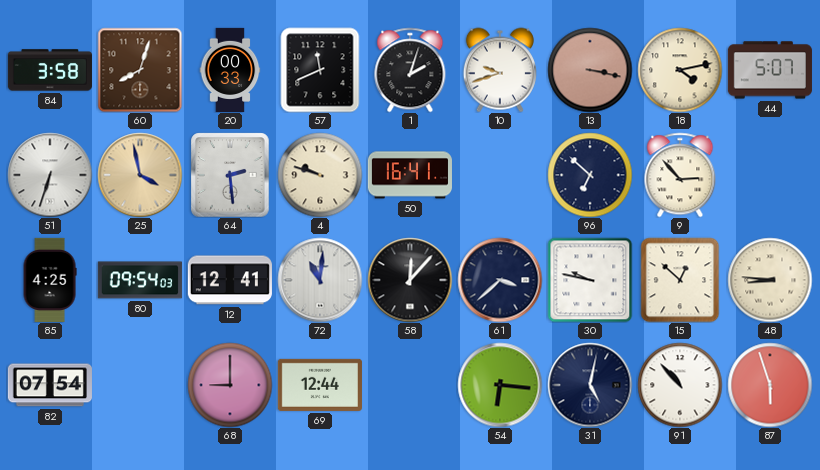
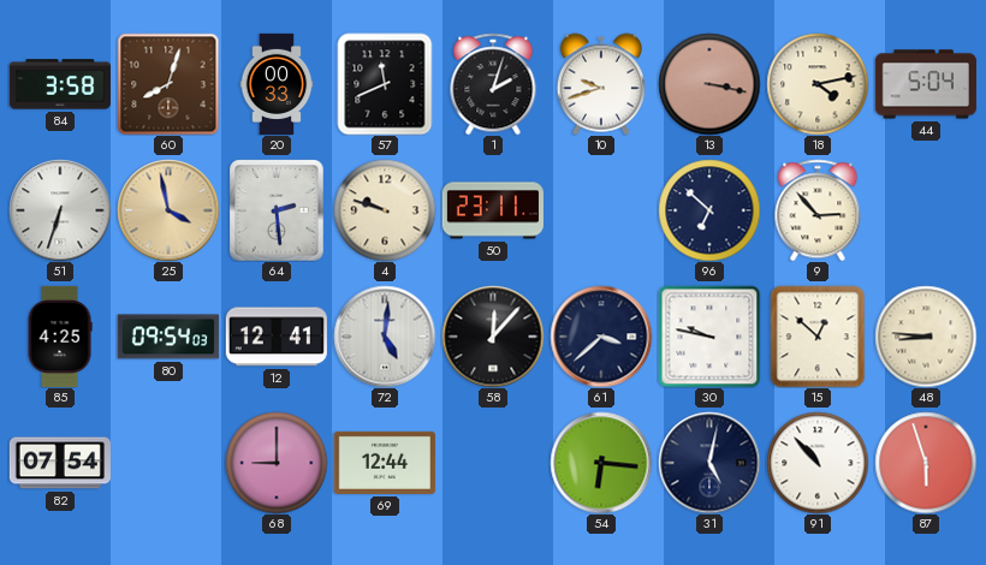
44: 5:07 -> 5:04 (926, 84)
50: 16:41 -> 23:11 (493, 210)
72: 11:01 -> 5:01 (385, 337)
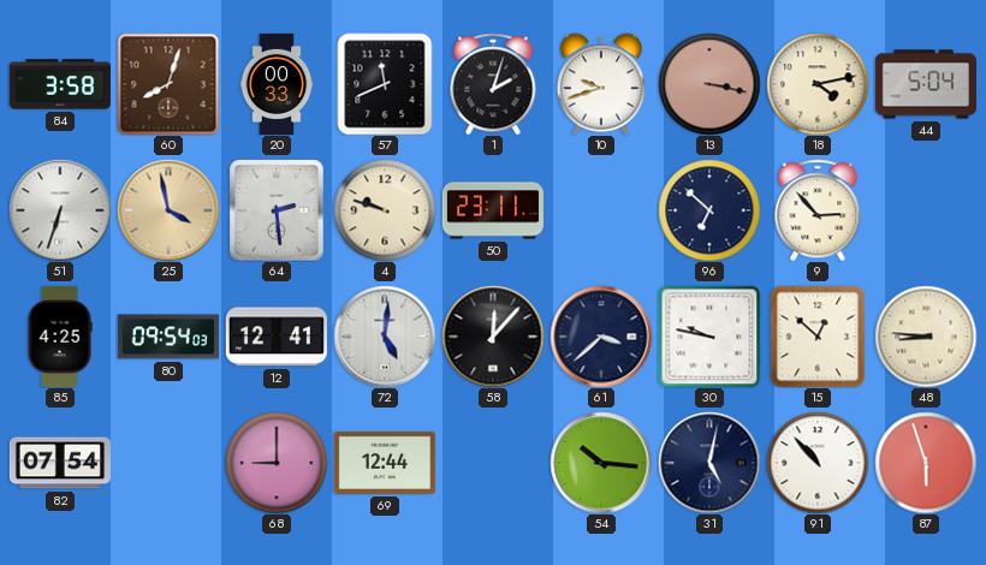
54: 6:16 -> 10:16 (601, 463)
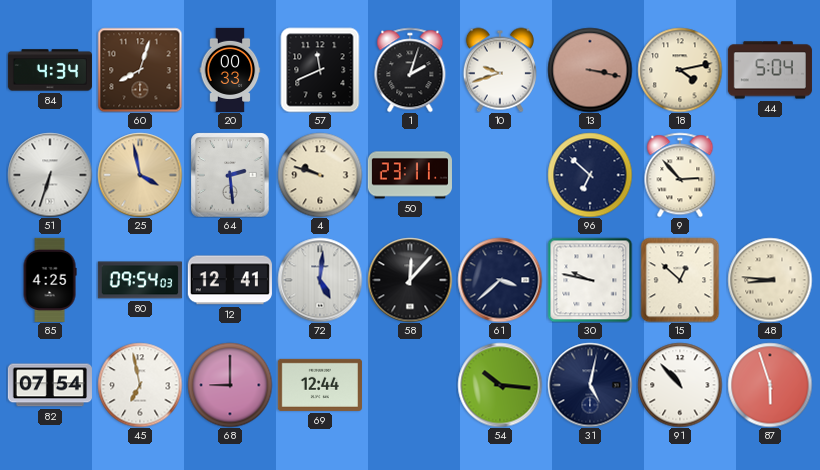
84: 3:58 -> 4:34 (50, 70)
45: none -> 6:58 (140, 385)
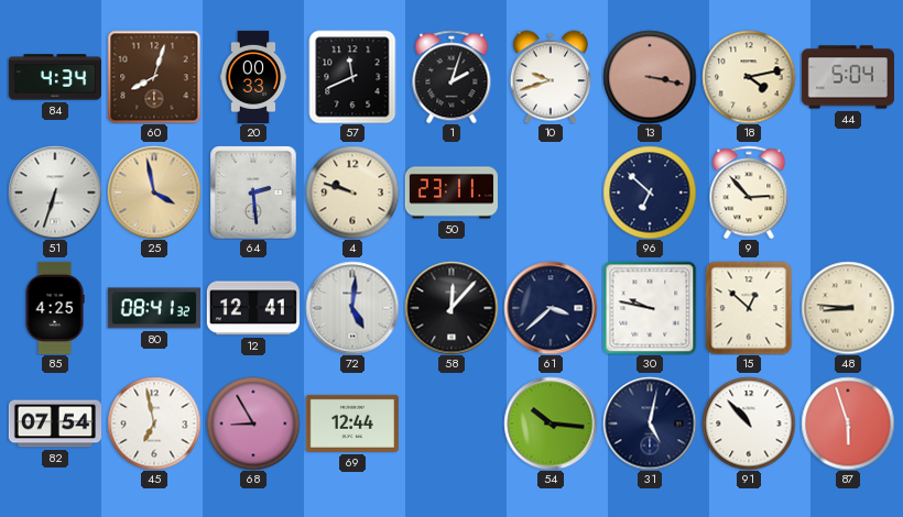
80: 09:54 -> 08:41 (154, 308)
68: 9:00 -> 8:55 (253, 424)
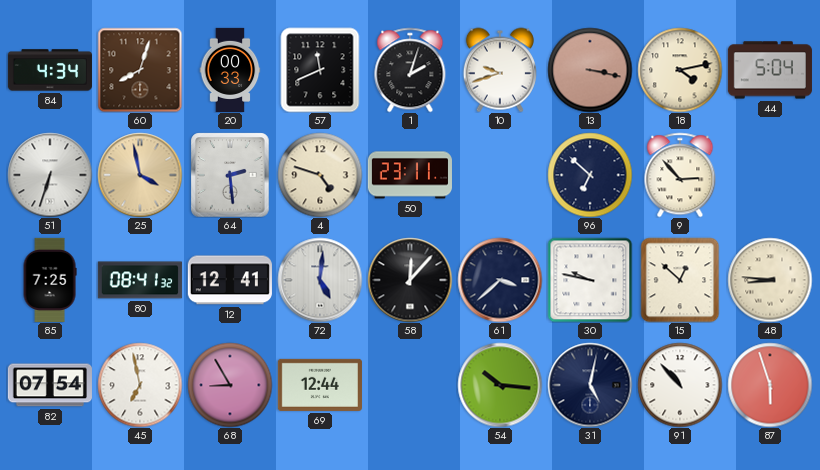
4: 9:48 -> 4:48 (320, 175)
85: 4:25 -> 7:25 (50, 279)
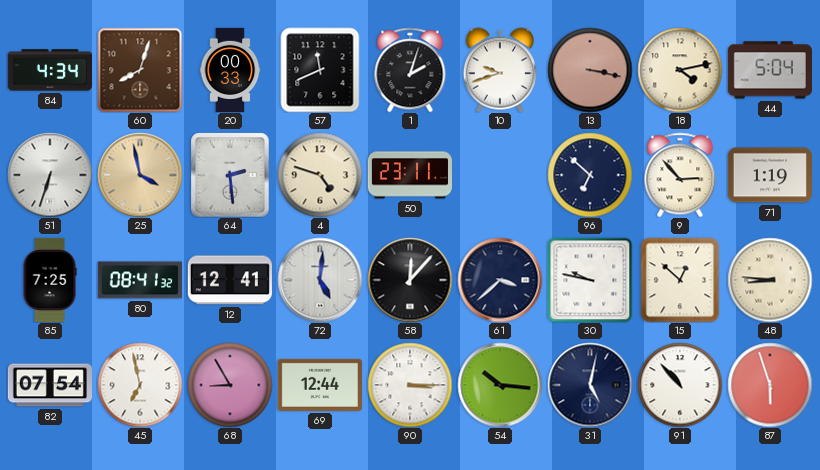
71: none -> 1:19 (770, 175)
90: none -> 3:15 (410, 385)
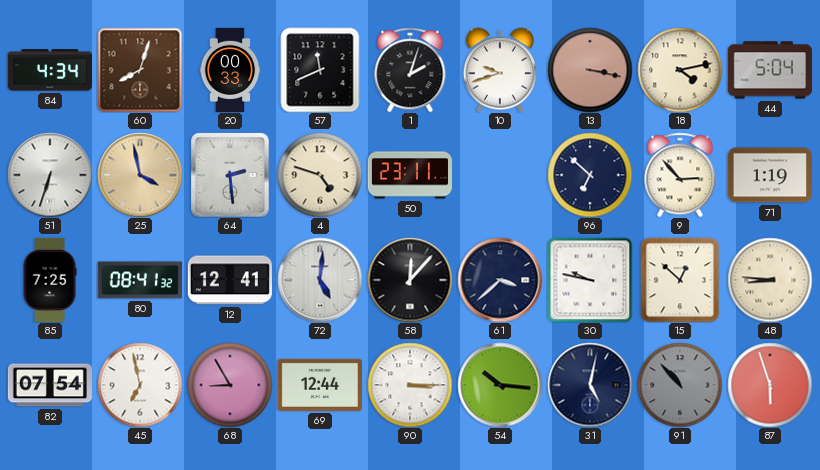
91 dial: white -> grey (680, 385)
